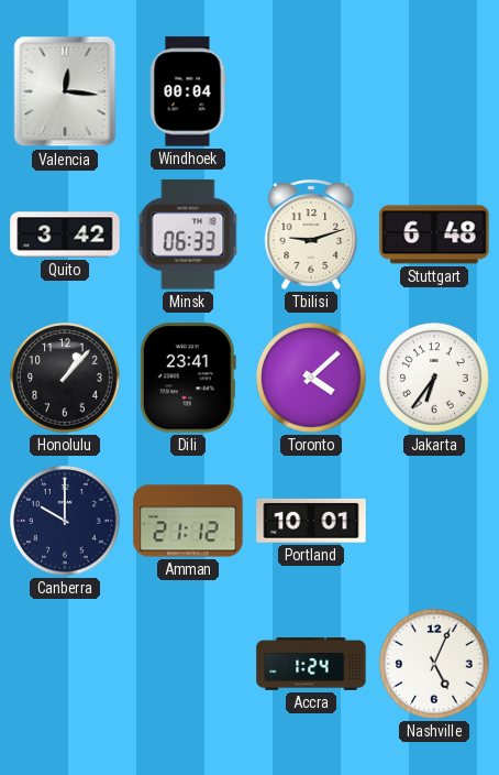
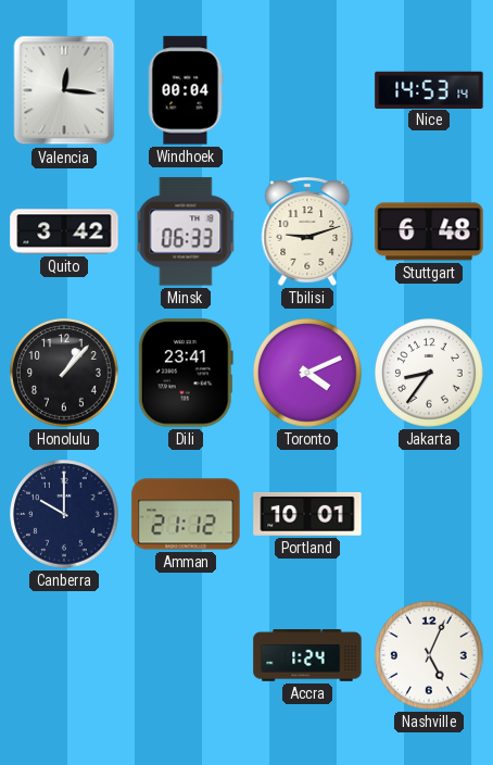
Nice: none -> 14:53 (429, 89)
Toronto: 4:08 -> 4:11 (307, 373)
Jakarta: 6:36 -> 8:36 (429, 373)
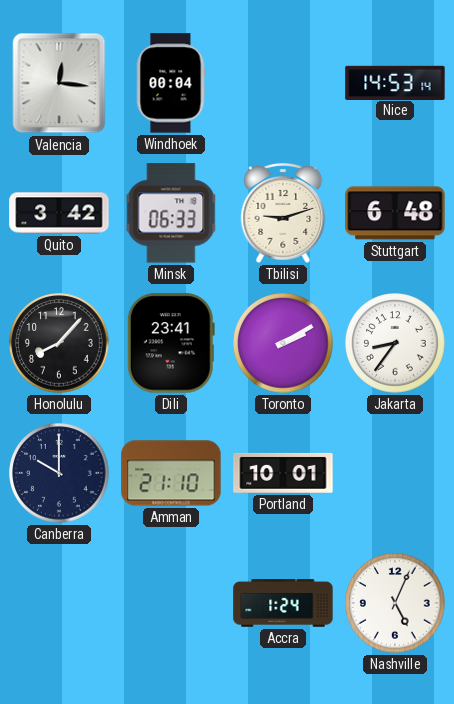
Honolulu: 1:07 -> 8:07 (59, 343)
Toronto: 4:11 -> 2:10 (283, 343)
Amman: 21:12 -> 21:10 (171, 473)
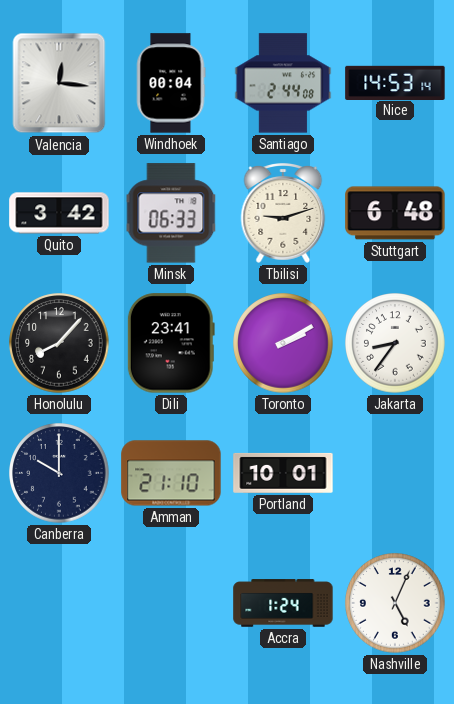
Santiago: none -> 2:44 (283, 83)
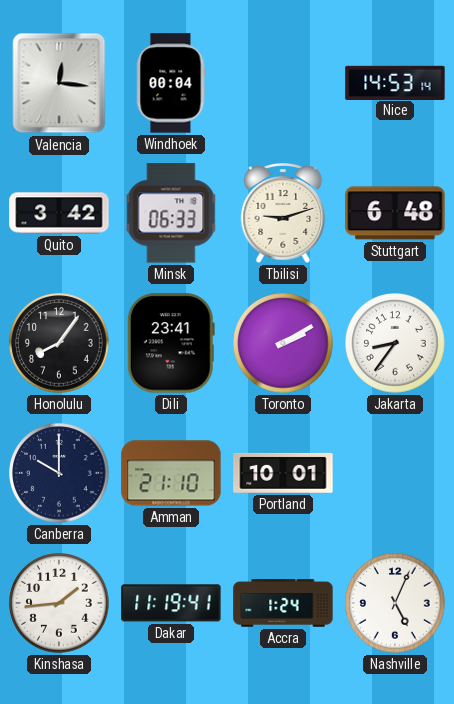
Santiago: 2:44 -> none (283, 83)
Honolulu: 8:07 -> 8:06 (59, 343)
Kinshasa: none -> 1:44 (59, 603)
Dakar: none -> 11:19 (171, 603)
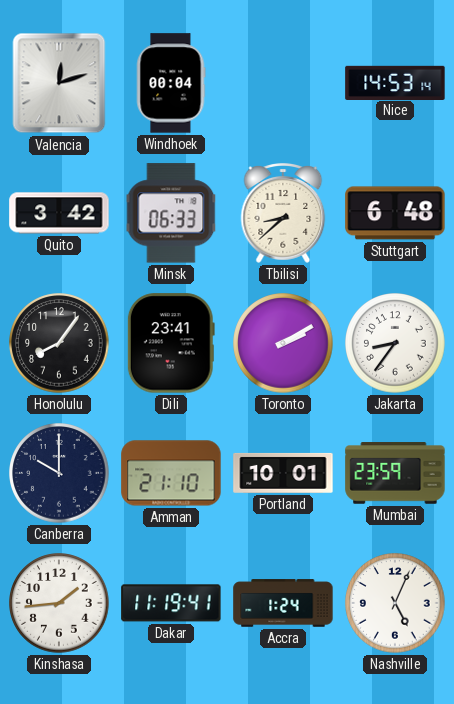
Valencia: 12:16 -> 12:12 (59, 83)
Tbilisi: 9:12 -> 8:38 (283, 214)
Mumbai: none -> 23:59 (395, 473)
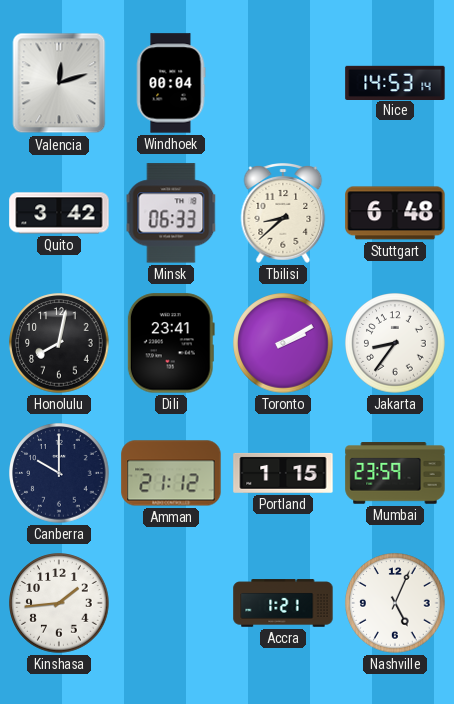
Honolulu: 8:06 -> 8:02 (59, 343)
Amman: 21:10 -> 21:12 (171, 473)
Portland: 10:01 -> 1:15 (283, 473)
Dakar: 11:19 -> none (171, 603)
Accra: 1:24 -> 1:21 (283, 603)
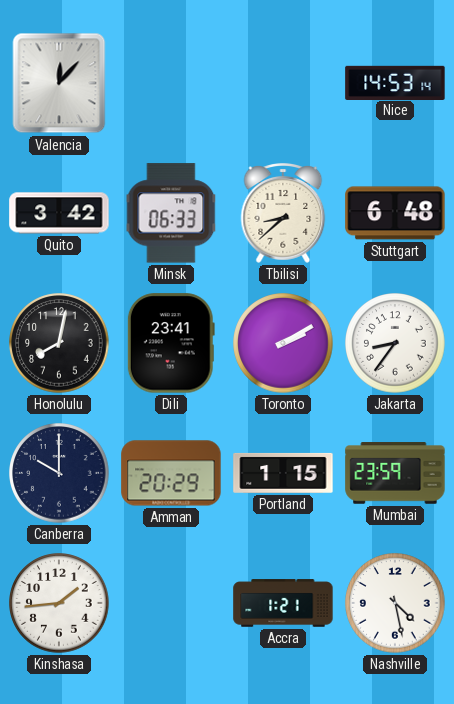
Valencia: 12:12 -> 12:07 (59, 83)
Windhoek: 00:04 -> none (171, 83)
Amman: 21:12 -> 20:29 (171, 473)
Nashville: 5:04 -> 4:28 (395, 603)
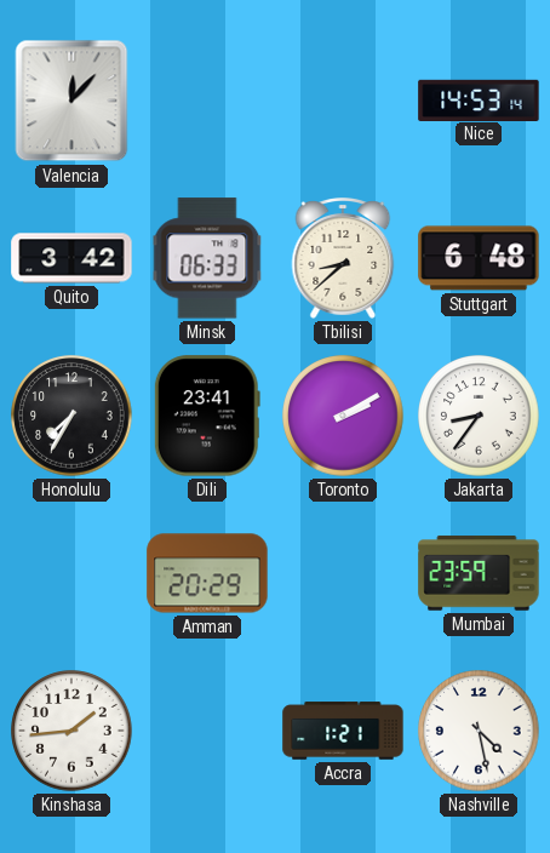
Honolulu: 8:02 -> 7:35 (71, 416)
Canberra: 10:00 -> none (59, 473)
Portland: 1:15 -> none (283, 473)
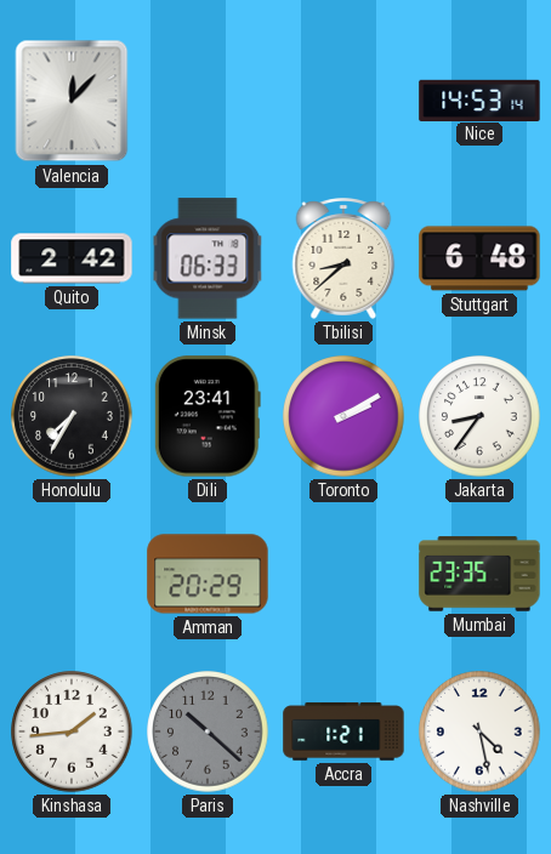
Quito: 3:42 -> 2:42 (72, 258)
Mumbai: 23:59 -> 23:35 (479, 574)
Paris: none -> 10:22 (208, 731)
